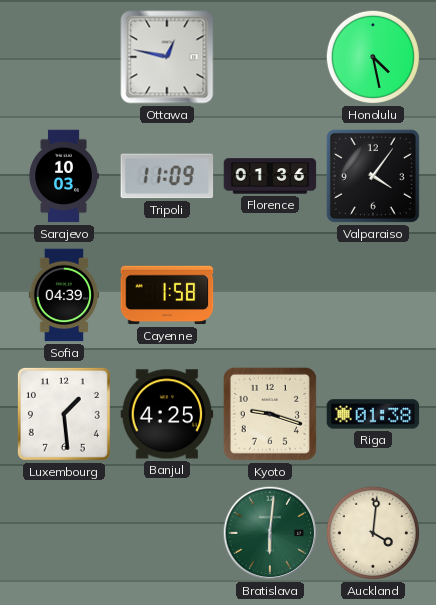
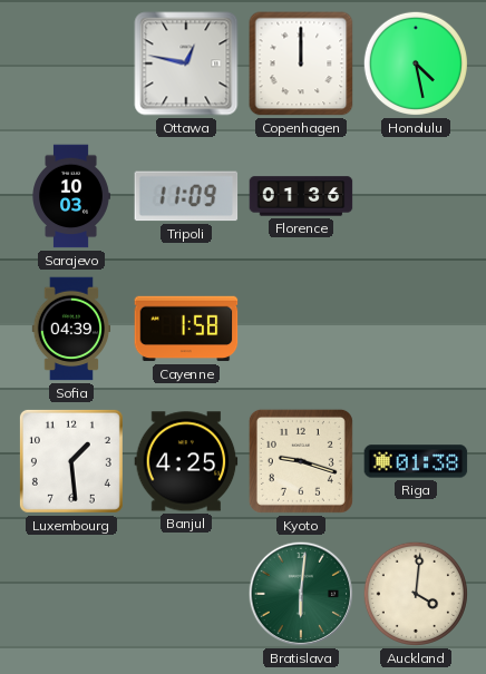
Copenhagen: none -> 12:00 (301, 64)
Valparaiso: 4:06 -> none (373, 176)
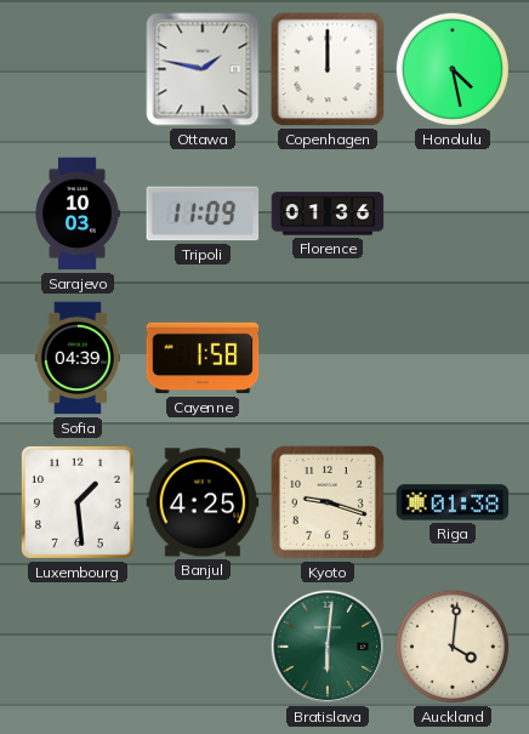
Ottawa: 12:47 -> 1:47 (203, 69)
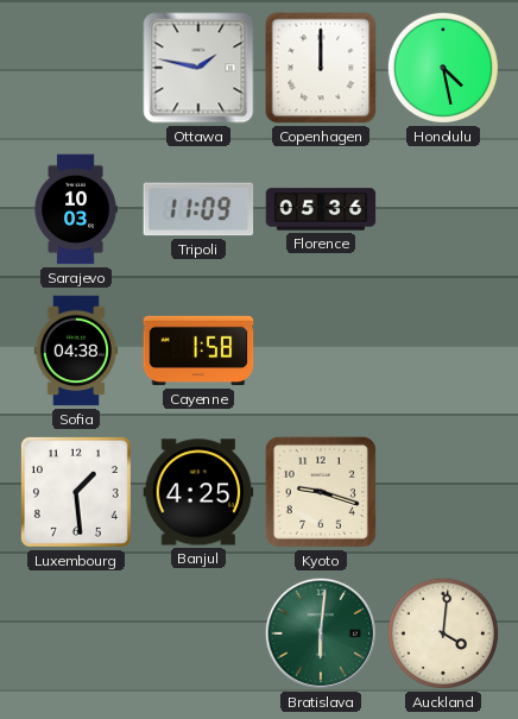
Florence: 01:36 -> 05:36 (321, 209)
Sofia: 04:39 -> 04:38 (76, 351)
Riga: 01:38 -> none (453, 502)
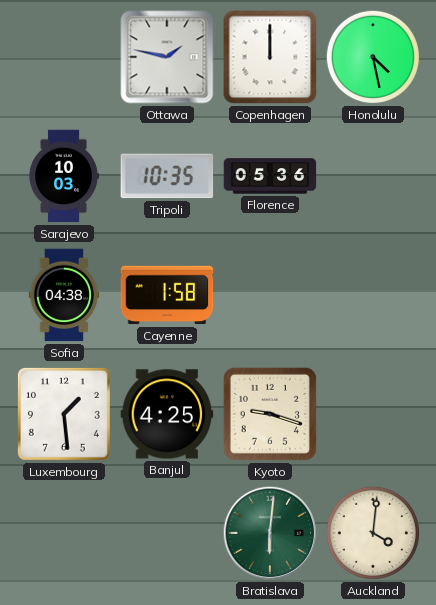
Tripoli: 11:09 -> 10:35 (167, 176)
